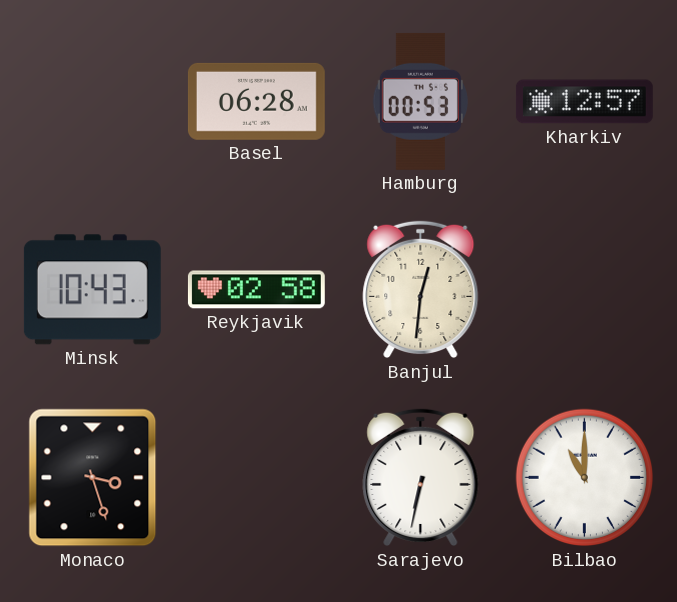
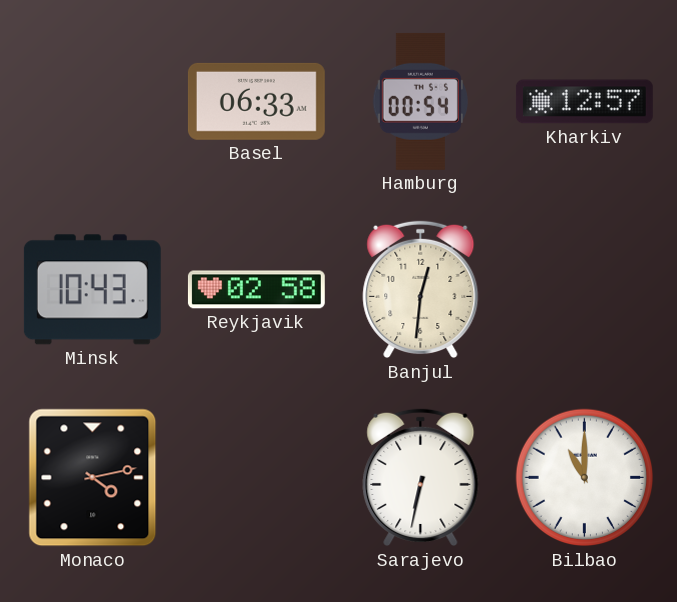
Basel: 06:28 -> 06:33 (256, 101)
Hamburg: 00:53 -> 00:54 (420, 101)
Monaco: 3:27 -> 4:13 (93, 478)
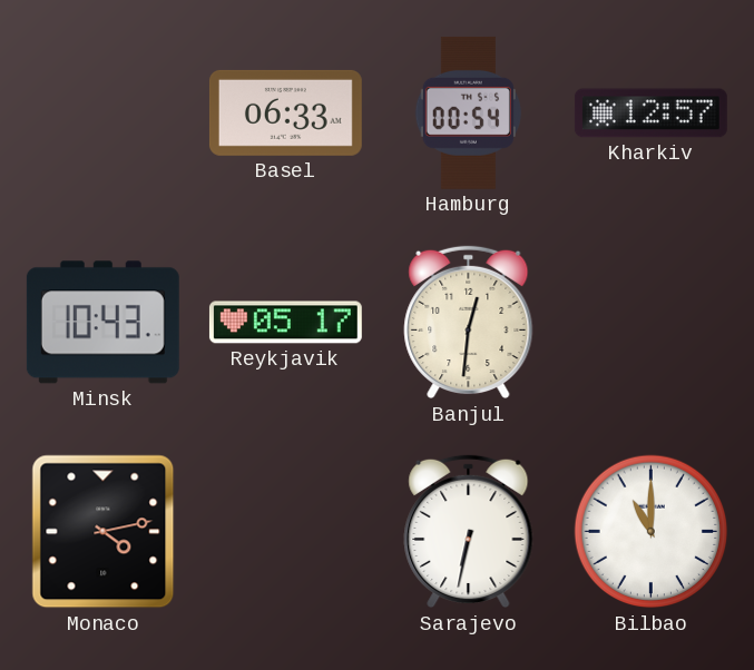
Reykjavik: 02:58 -> 05:17 (285, 323)
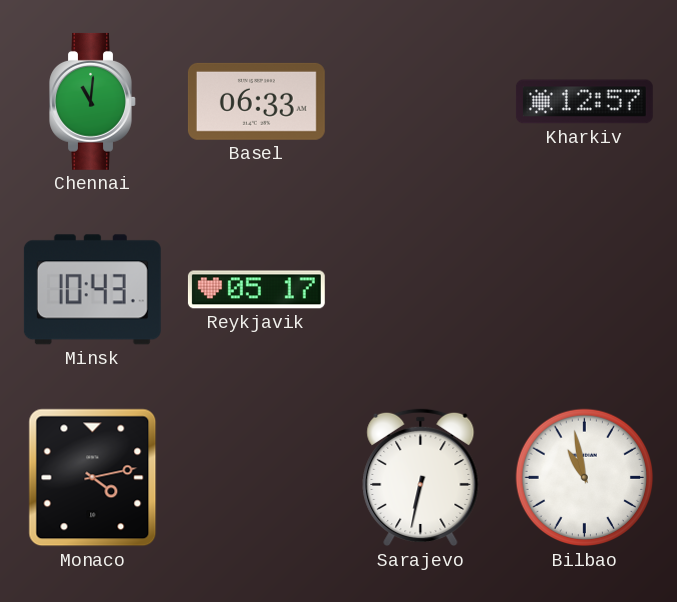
Chennai: none -> 11:01 (93, 101)
Hamburg: 00:54 -> none (468, 112)
Banjul: 12:31 -> none (469, 323)
Bilbao: 11:00 -> 10:58 (585, 478)
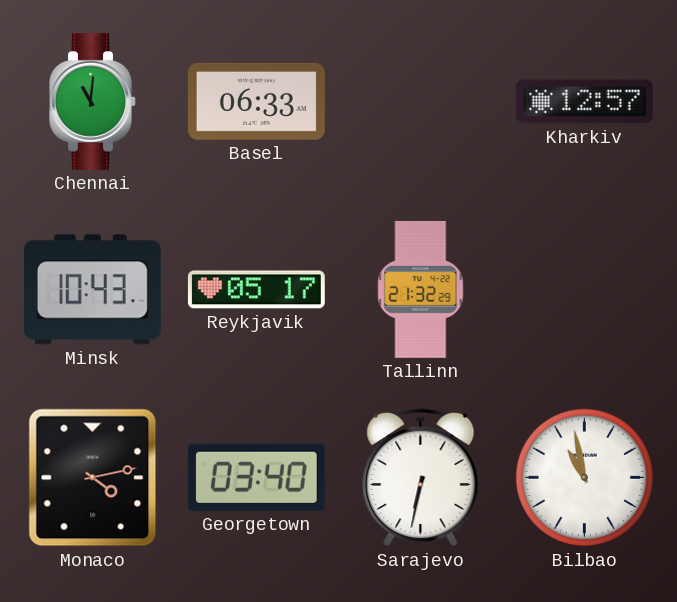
Tallinn: none -> 21:32 (421, 289)
Georgetown: none -> 03:40 (256, 477)
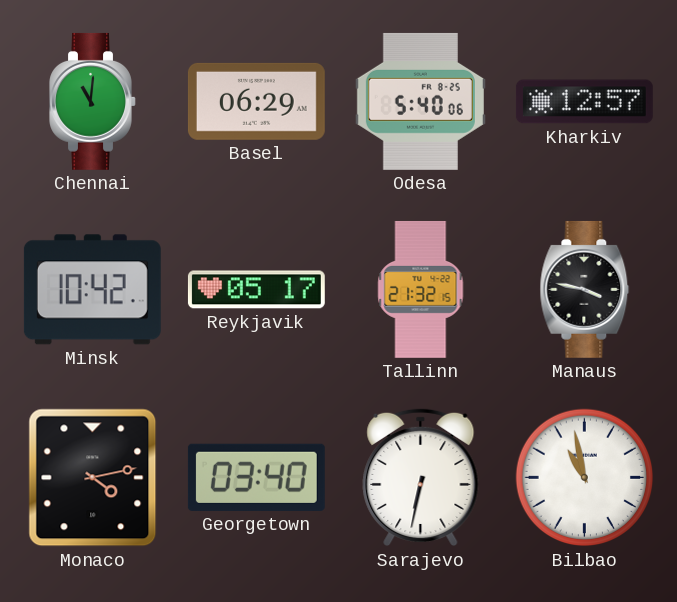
Basel: 06:33 -> 06:29 (256, 101)
Odesa: none -> 5:40 (420, 101)
Minsk: 10:43 -> 10:42 (92, 290)
Tallinn: 21:32:29 -> 21:32:15 (421, 289)
Manaus: none -> 3:47 (585, 289)
